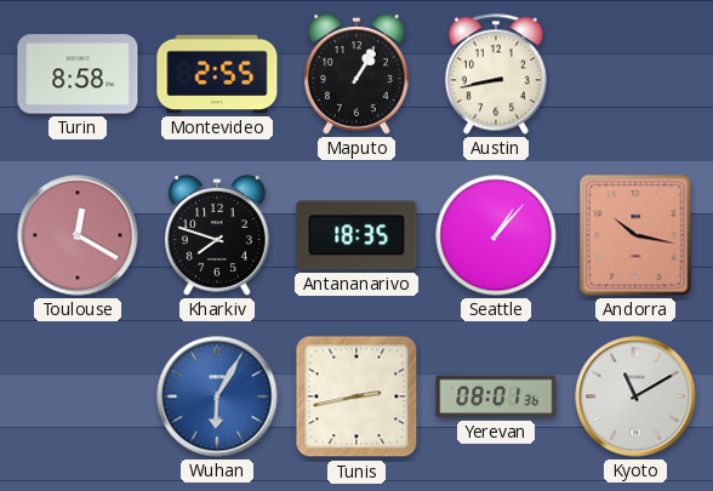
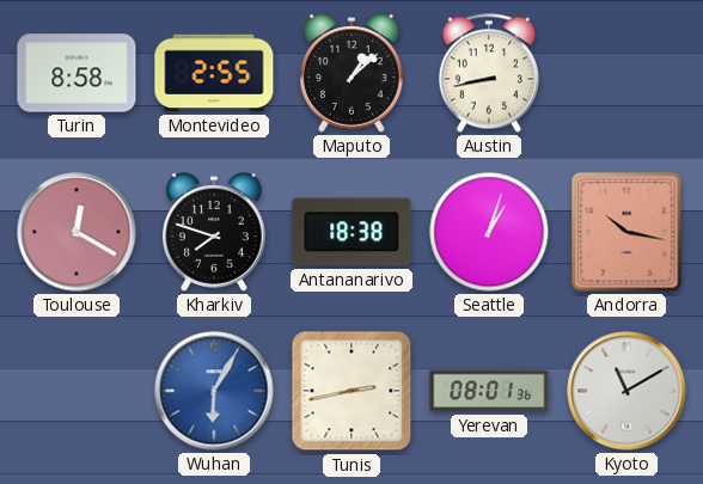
Maputo: 1:05 -> 1:08 (353, 73)
Antananarivo: 18:35 -> 18:38 (351, 232)
Seattle: 1:07 -> 1:03 (489, 232)
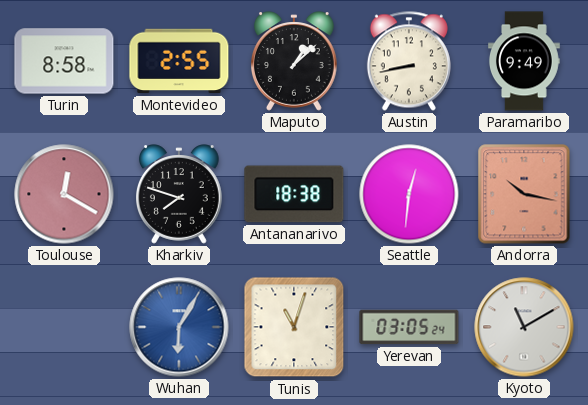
Paramaribo: none -> 9:49 (525, 61)
Seattle: 1:03 -> 12:31 (409, 194)
Tunis: 2:43 -> 11:03 (294, 327)
Yerevan: 08:01 -> 03:05 (409, 327)
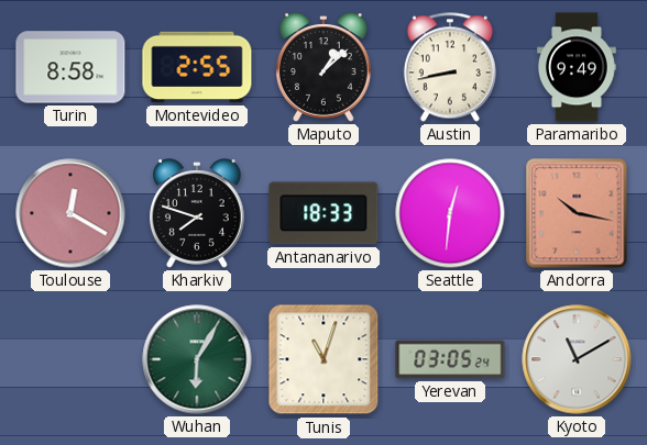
Antananarivo: 18:38 -> 18:33 (323, 213)
Wuhan dial: blue -> green (197, 359)
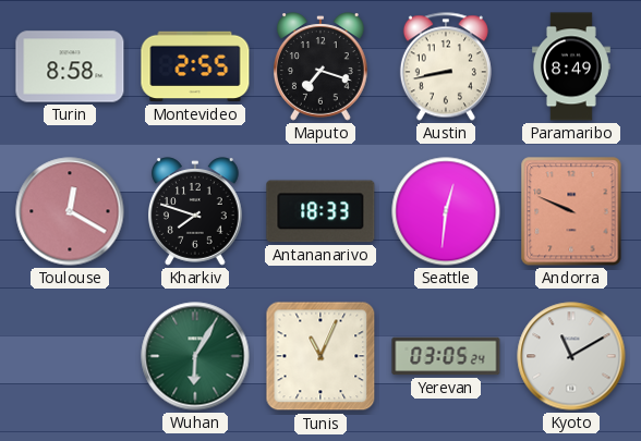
Maputo: 1:08 -> 7:18 (322, 66)
Paramaribo: 9:49 -> 8:49 (572, 66)
Andorra: 10:17 -> 9:49 (571, 211)
Tunis: 11:03 -> 11:04 (320, 356)
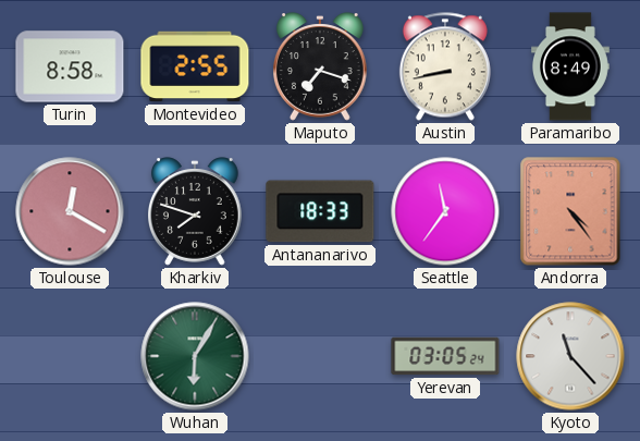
Seattle: 12:31 -> 11:36 (445, 211)
Andorra: 9:49 -> 4:24 (570, 211)
Tunis: 11:04 -> none (320, 356)
Kyoto: 11:10 -> 11:23 (570, 356)
